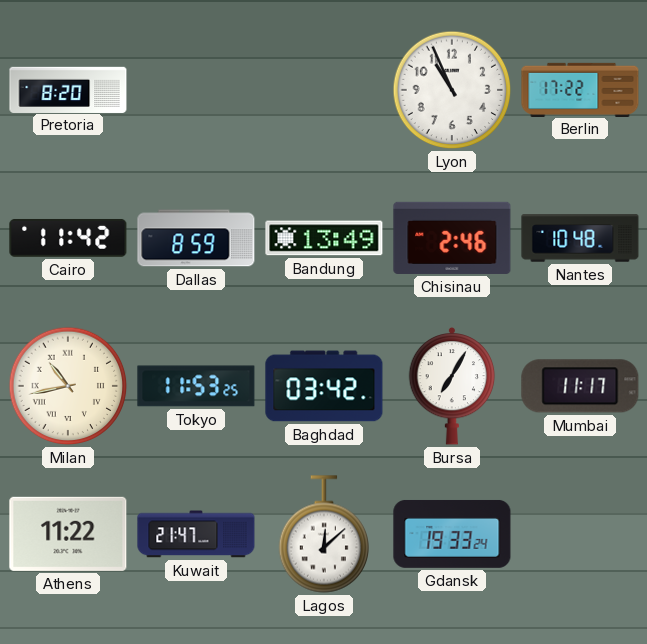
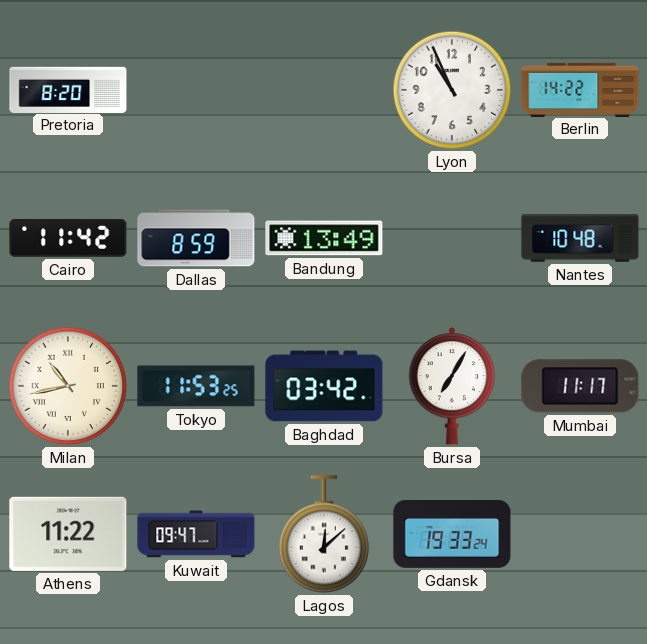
Berlin: 17:22 -> 14:22 (580, 89)
Chisinau: 2:46 -> none (452, 238)
Kuwait: 21:47 -> 09:47 (196, 534)
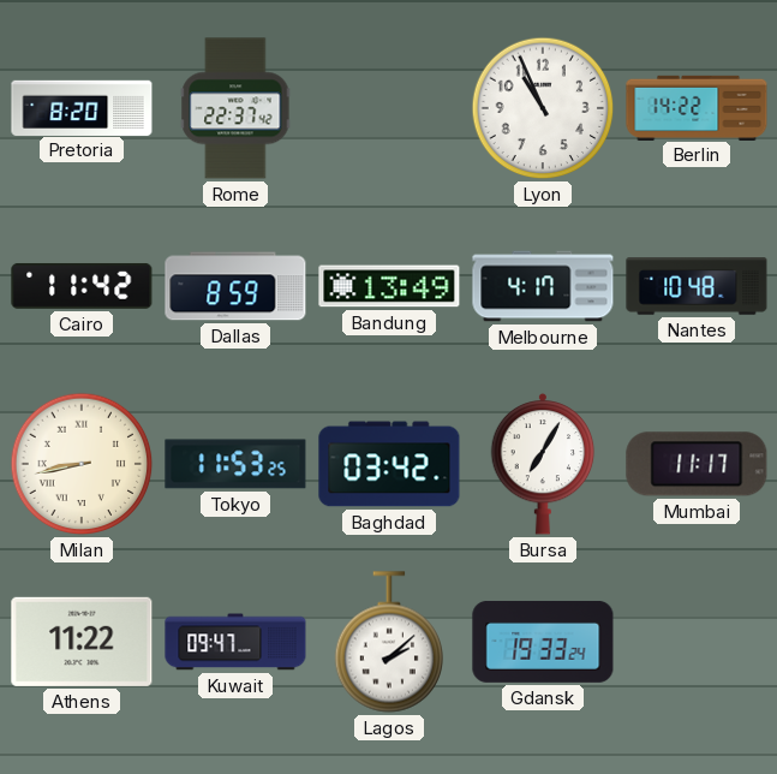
Rome: none -> 22:37 (235, 108)
Melbourne: none -> 4:17 (543, 286)
Milan: 10:43 -> 8:43 (82, 464)
Lagos: 12:08 -> 2:08 (388, 642)
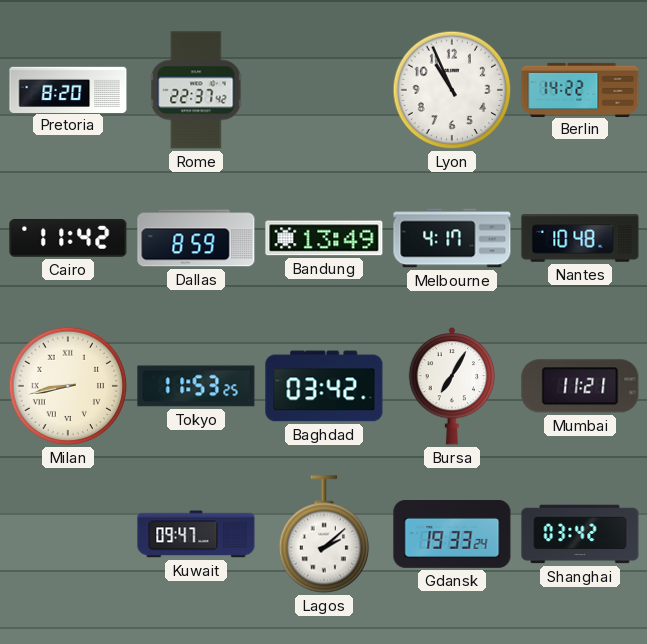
Mumbai: 11:17 -> 11:21 (580, 386)
Athens: 11:22 -> none (82, 642)
Shanghai: none -> 03:42 (580, 534)
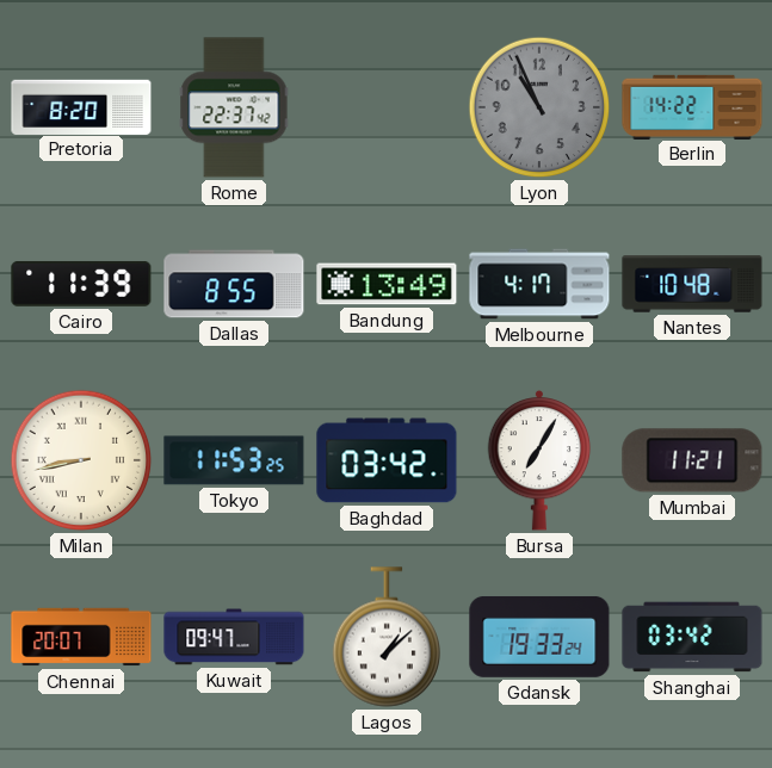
Lyon dial: white -> grey (539, 107)
Cairo: 11:42 -> 11:39 (81, 284)
Dallas: 8:59 -> 8:55 (234, 284)
Chennai: none -> 20:07 (81, 637)
Lagos: 2:08 -> 1:08 (385, 637)
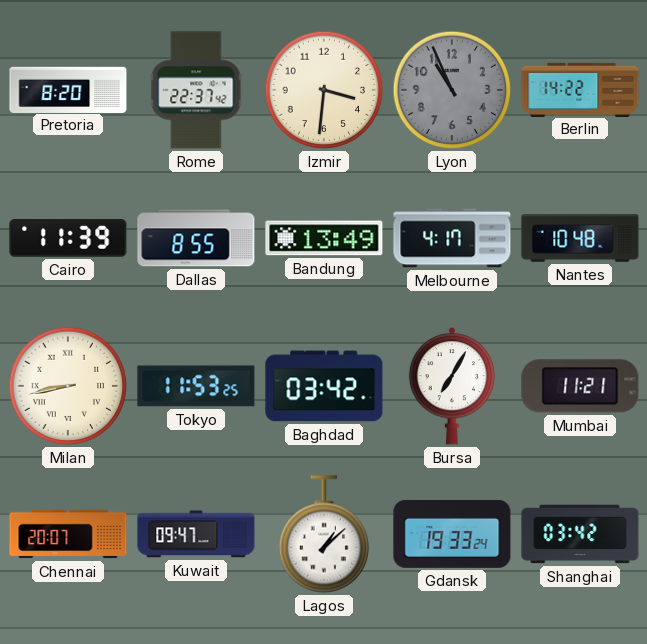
Izmir: none -> 3:31 (324, 90)
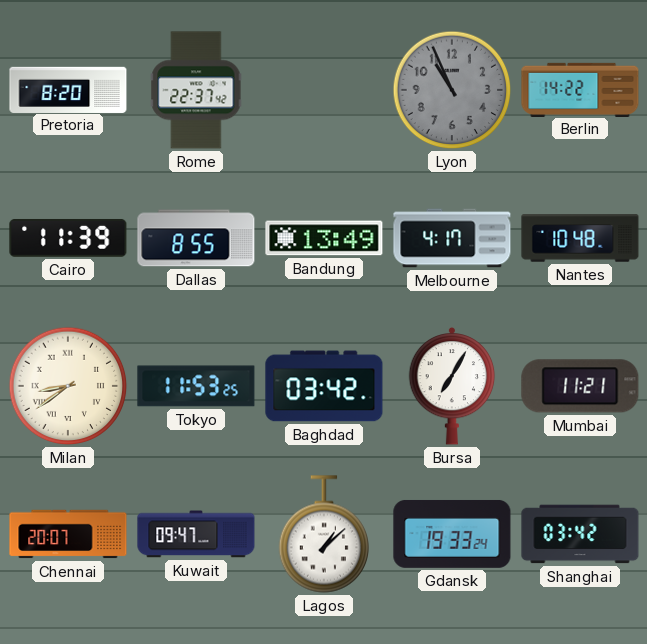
Izmir: 3:31 -> none (324, 90)
Milan: 8:43 -> 8:39 (68, 386)
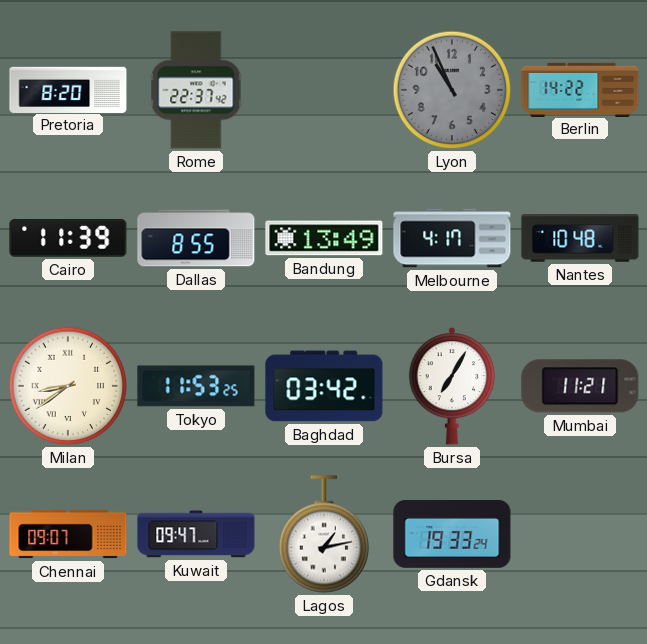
Chennai: 20:07 -> 09:07 (68, 534)
Lagos: 1:08 -> 1:13 (323, 534)
Shanghai: 03:42 -> none (580, 534)
